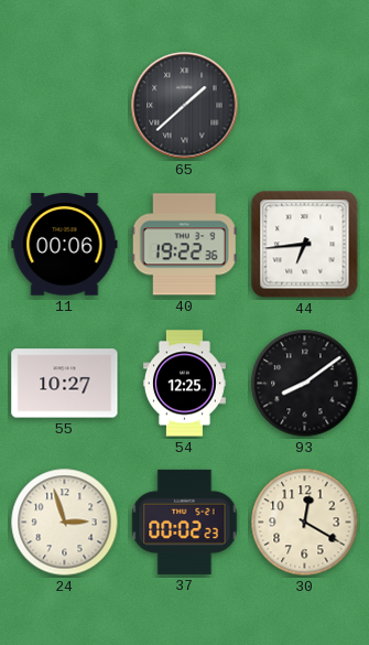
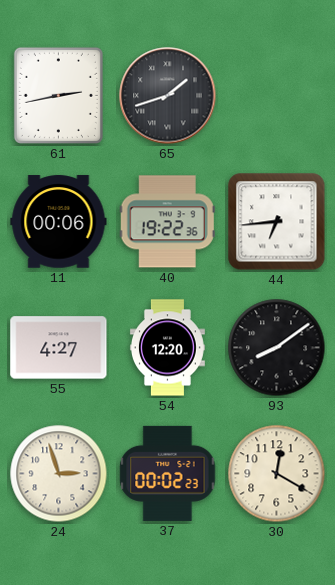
61: none -> 2:43 (58, 95)
65: 1:38 -> 1:42 (168, 96)
55: 10:27 -> 4:27 (59, 348)
54: 12:25 -> 12:20 (167, 348)
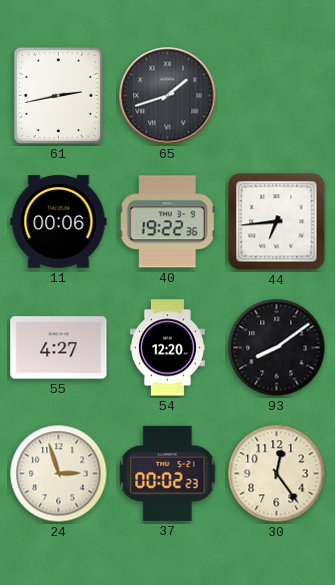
30: 12:20 -> 12:24 (277, 474)
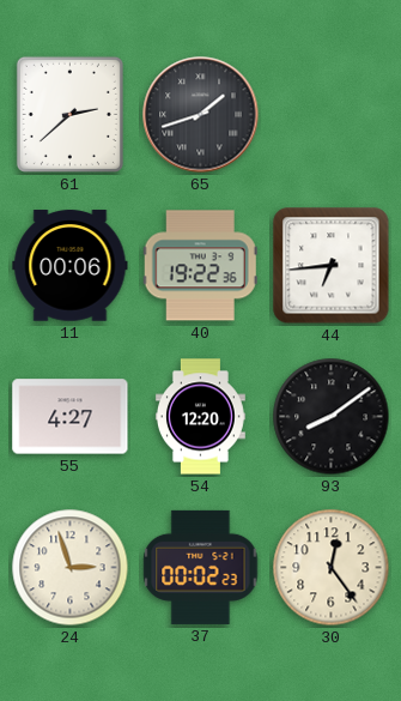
61: 2:43 -> 2:38 (69, 114)
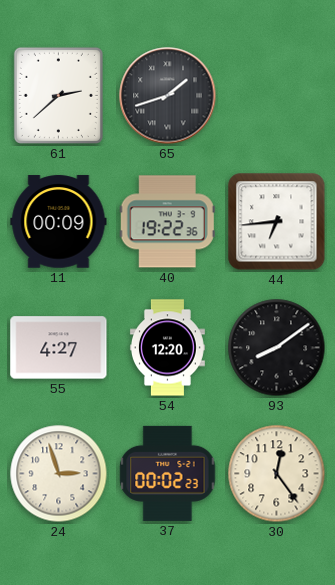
11: 00:06 -> 00:09 (59, 222)
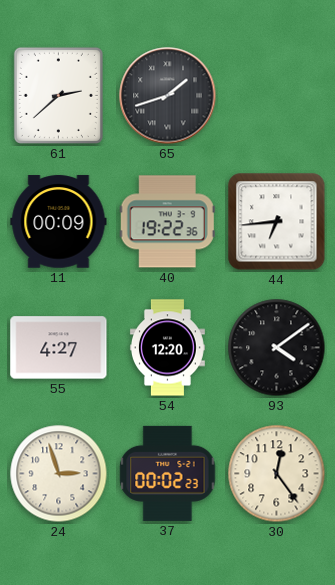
93: 8:09 -> 4:09 (277, 348)
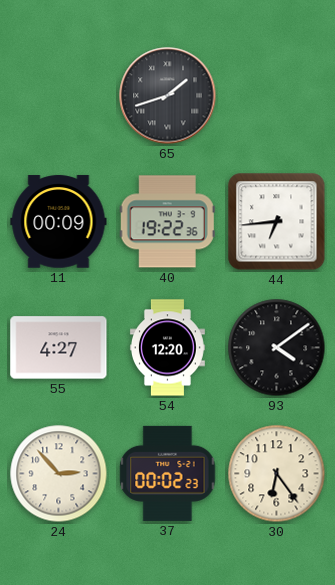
61: 2:38 -> none (58, 95)
24: 2:57 -> 2:53 (59, 474)
30: 12:24 -> 6:24 (277, 474)
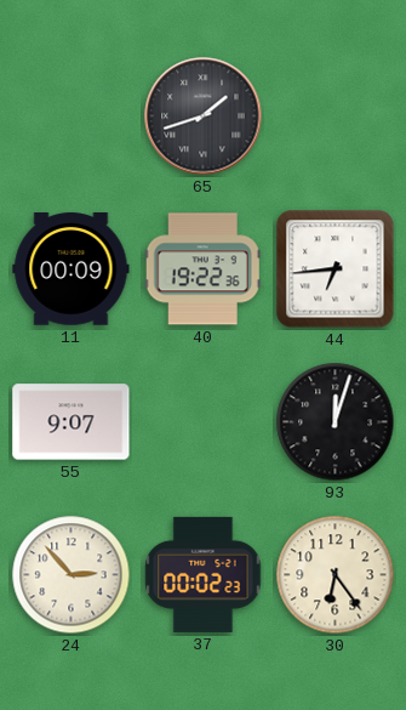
55: 4:27 -> 9:07 (72, 422)
54: 12:20 -> none (167, 348)
93: 4:09 -> 12:03 (336, 422)
